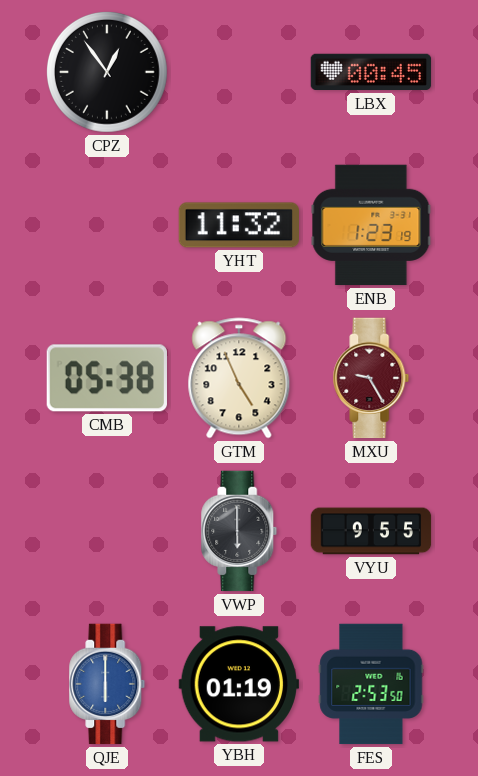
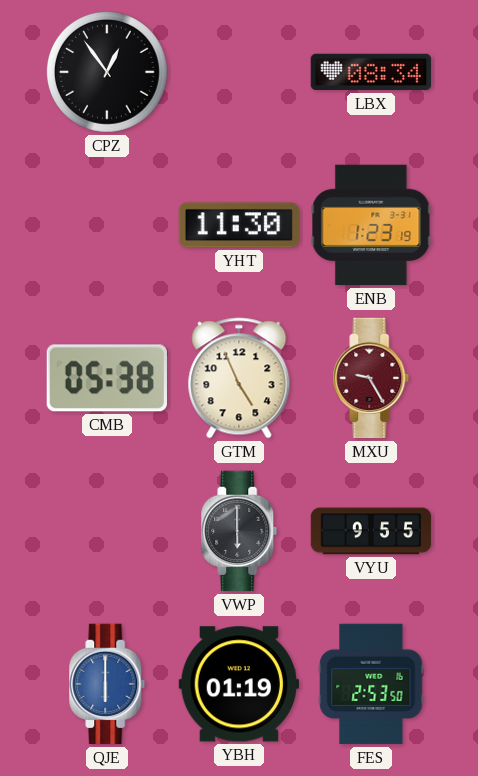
LBX: 00:45 -> 08:34 (371, 72)
YHT: 11:32 -> 11:30 (238, 225)
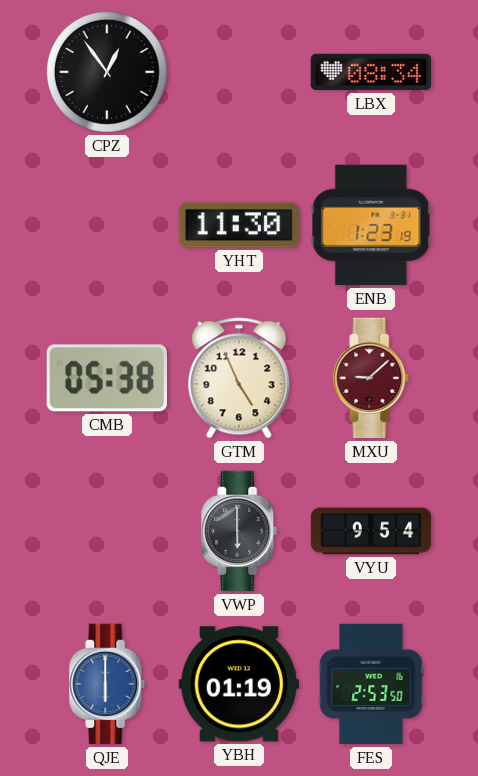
MXU: 9:25 -> 9:08 (371, 378)
VYU: 9:55 -> 9:54 (371, 531)
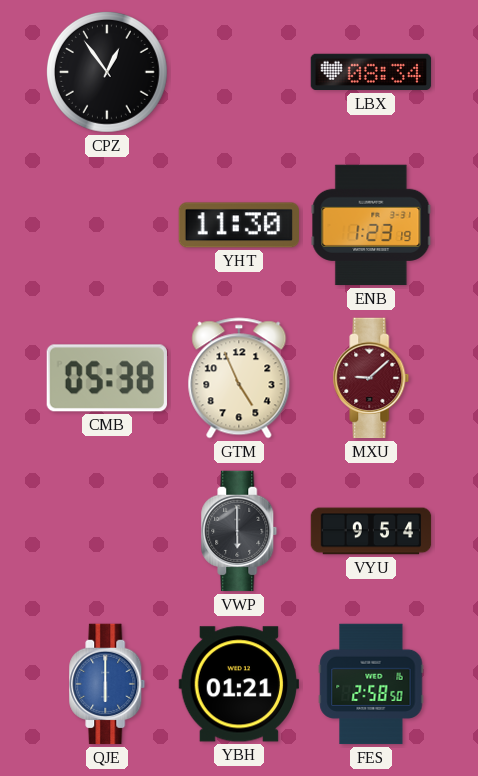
YBH: 01:19 -> 01:21 (238, 684)
FES: 2:53 -> 2:58 (371, 684)
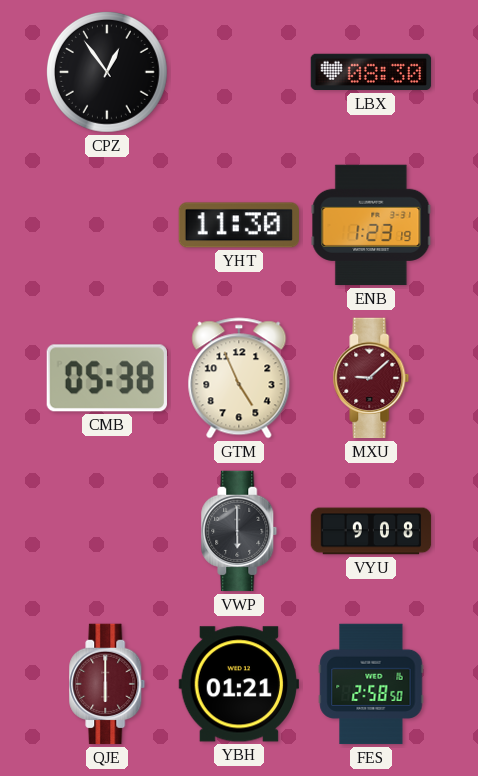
LBX: 08:34 -> 08:30 (371, 72)
VYU: 9:54 -> 9:08 (371, 531)
QJE dial: blue -> burgundy (107, 684)
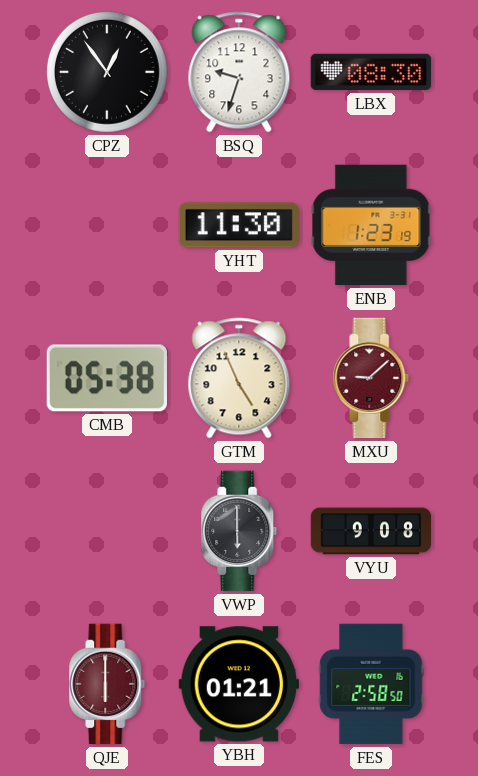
BSQ: none -> 9:33 (239, 72)
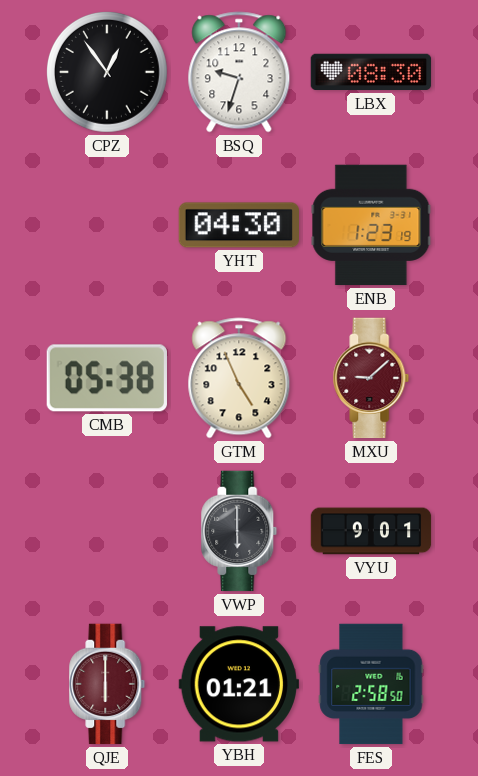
YHT: 11:30 -> 04:30 (238, 225)
VYU: 9:08 -> 9:01 (371, 531)
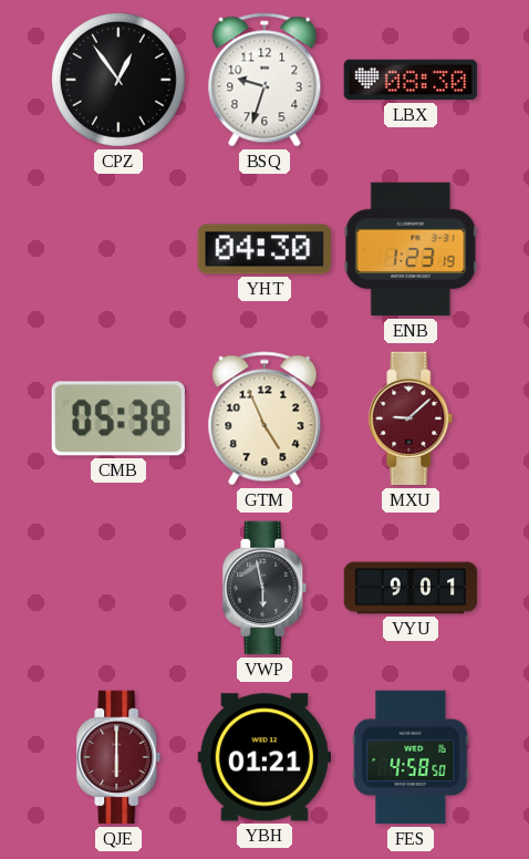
VWP: 6:00 -> 5:58 (264, 588)
FES: 2:58 -> 4:58 (411, 757)
